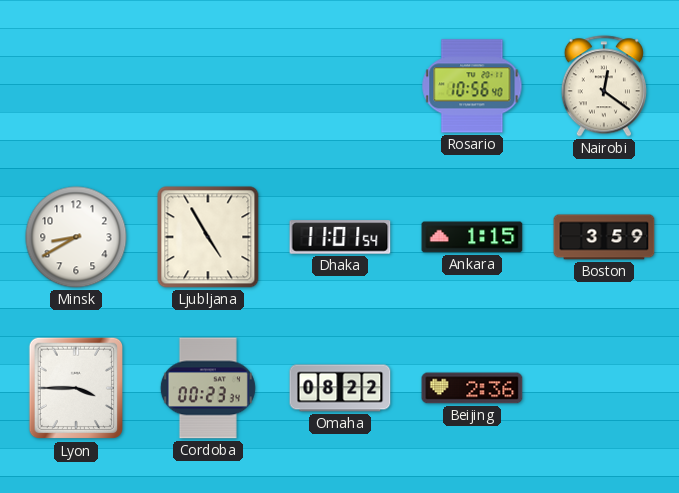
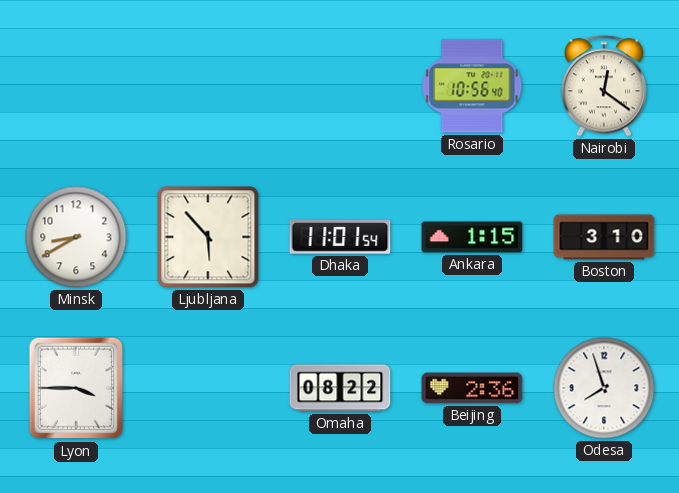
Ljubljana: 4:55 -> 5:53 (208, 237)
Boston: 3:59 -> 3:10 (604, 237)
Cordoba: 00:23 -> none (208, 388)
Odesa: none -> 7:57 (604, 388)
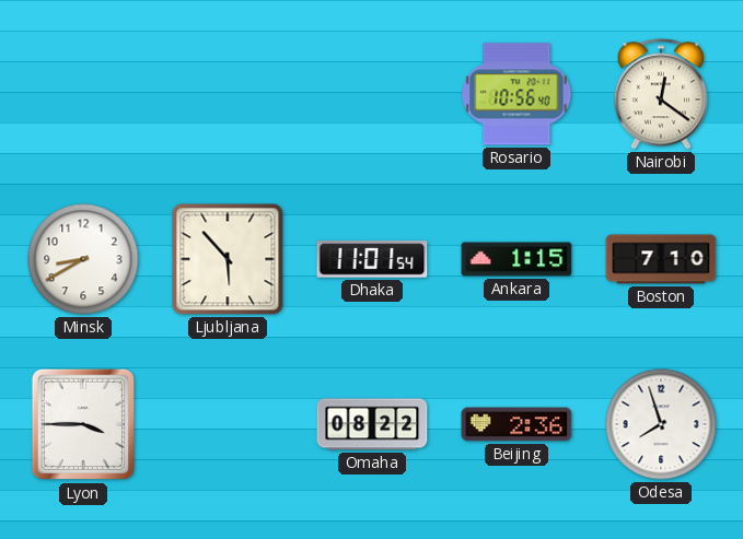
Boston: 3:10 -> 7:10 (661, 259)
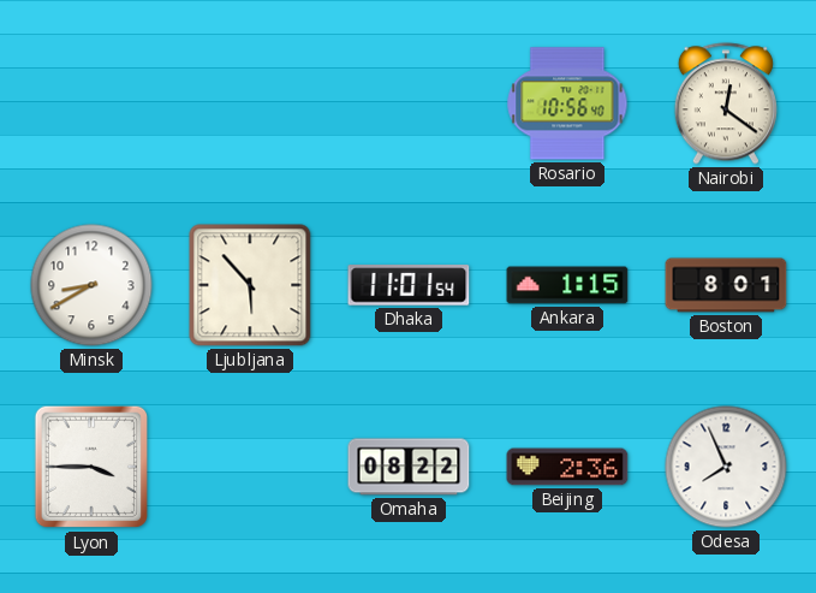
Boston: 7:10 -> 8:01 (726, 285)
Odesa: 7:57 -> 7:56 (726, 467)
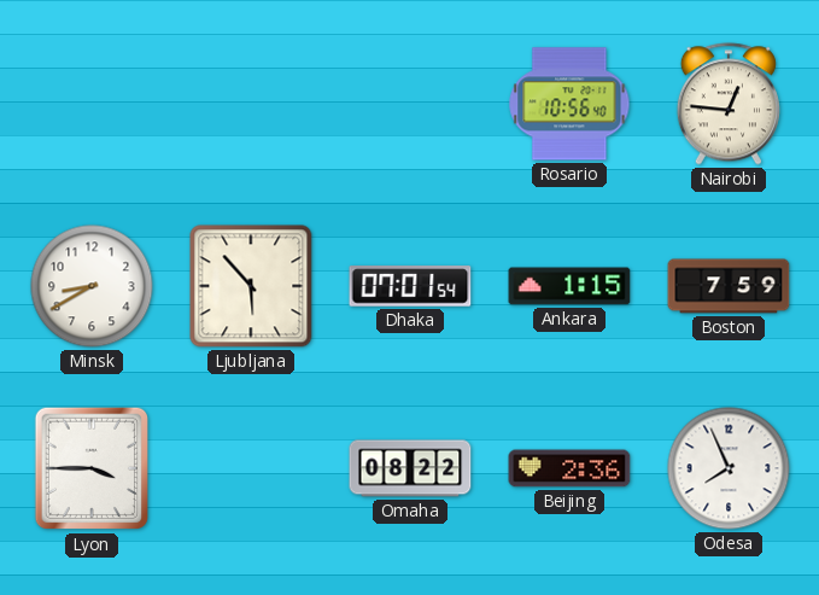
Nairobi: 12:21 -> 12:46 (729, 104)
Dhaka: 11:01 -> 07:01 (410, 286)
Boston: 8:01 -> 7:59 (729, 286)
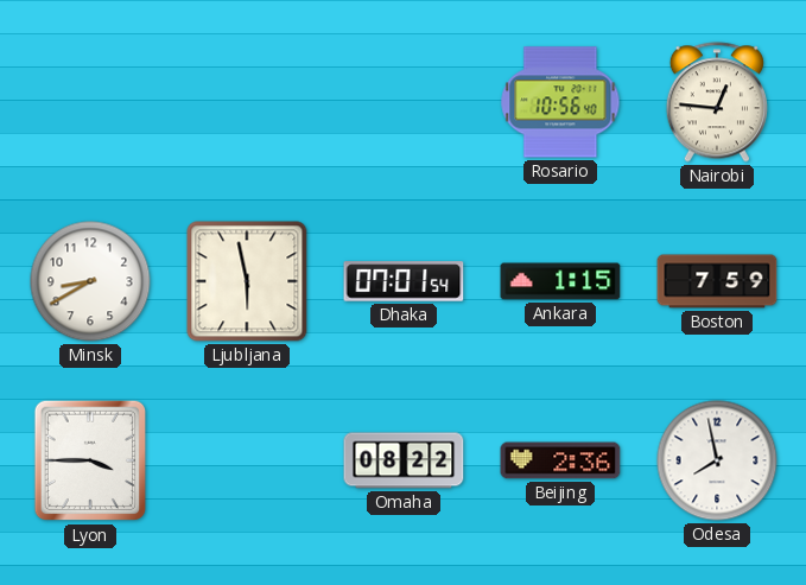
Ljubljana: 5:53 -> 5:58 (247, 281)
Odesa: 7:56 -> 7:58 (717, 460)
